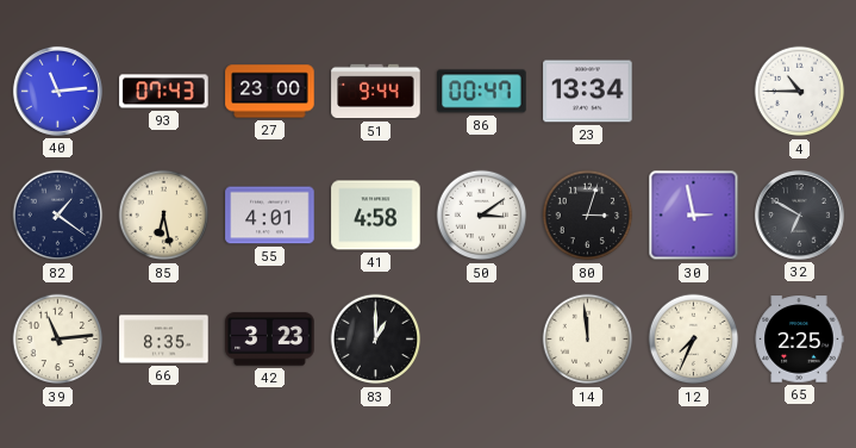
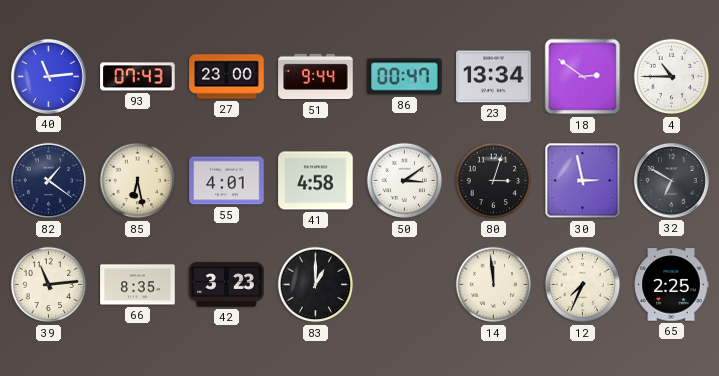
18: none -> 2:51 (583, 77)
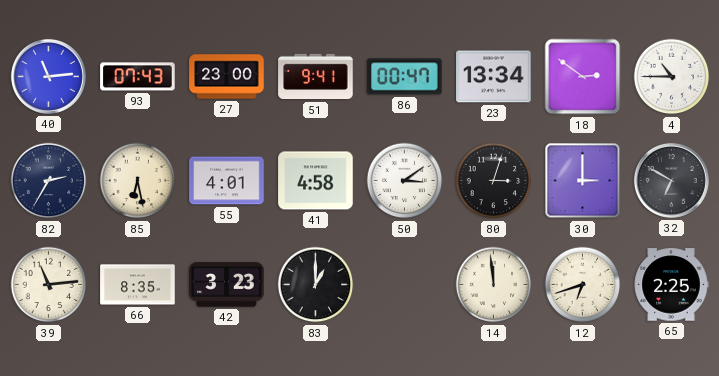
51: 9:44 -> 9:41 (316, 77)
82: 1:21 -> 2:35 (49, 181)
30: 2:58 -> 3:00 (583, 181)
12: 7:34 -> 6:42 (583, 285)
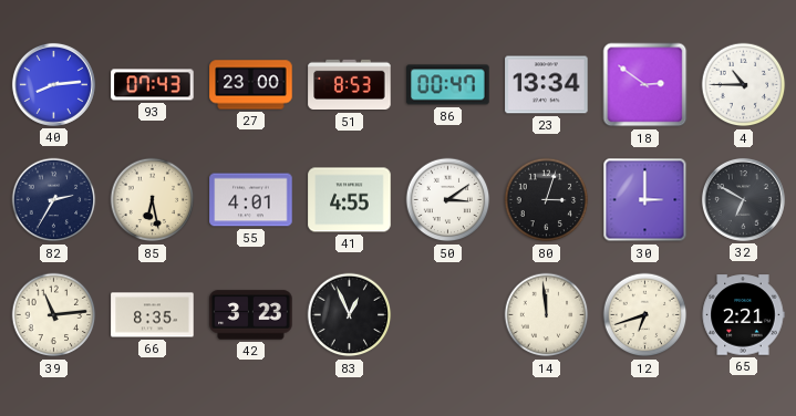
40: 11:14 -> 8:14 (53, 84)
51: 9:41 -> 8:53 (350, 85)
41: 4:58 -> 4:55 (350, 200)
83: 1:00 -> 12:56 (350, 315)
65: 2:25 -> 2:21 (743, 315)
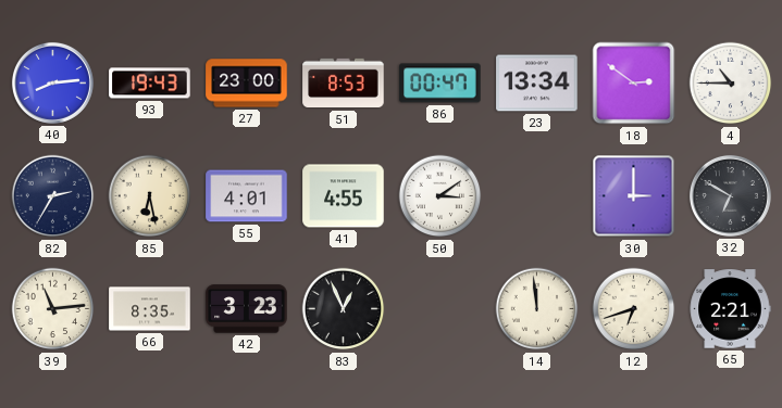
93: 07:43 -> 19:43 (150, 84)
80: 3:03 -> none (547, 200)
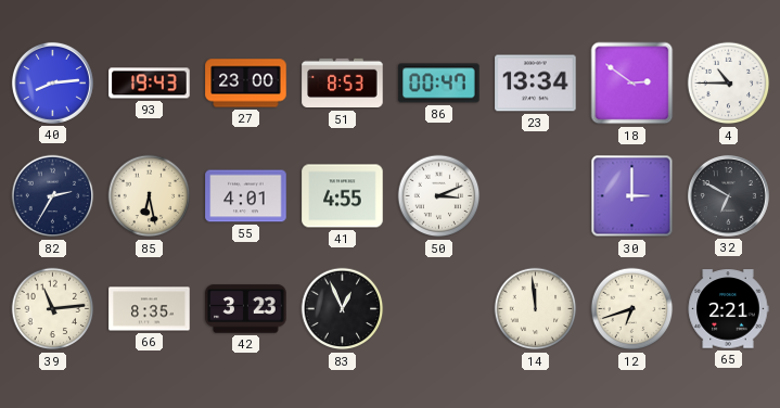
50: 3:09 -> 3:11 (439, 196)
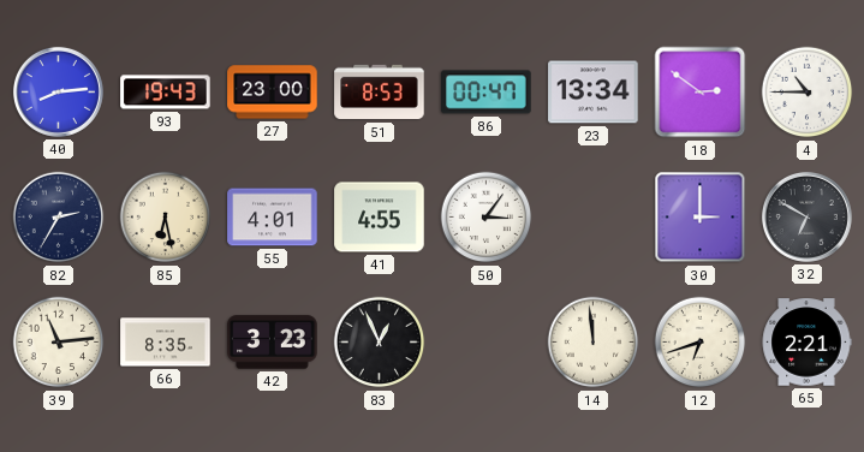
50: 3:11 -> 3:06 (487, 218)
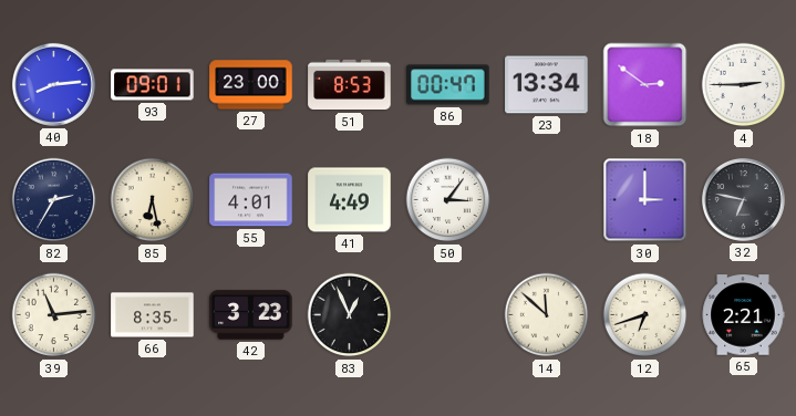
93: 19:43 -> 09:01 (153, 85)
4: 10:45 -> 2:45 (744, 85)
41: 4:55 -> 4:49 (350, 200)
32: 6:50 -> 6:47 (743, 199)
14: 11:59 -> 11:52 (547, 315)
